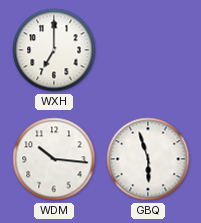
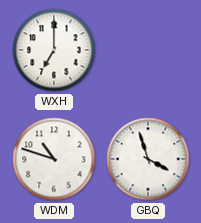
WDM: 10:16 -> 10:48 (54, 159)
GBQ: 5:57 -> 3:57 (148, 159)
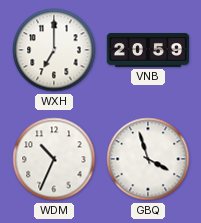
VNB: none -> 20:59 (147, 50)
WDM: 10:48 -> 10:34 (54, 159)
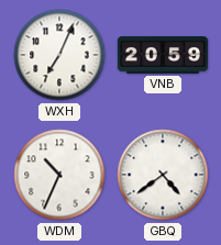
WXH: 7:00 -> 7:04 (59, 55)
GBQ: 3:57 -> 4:39 (163, 175)
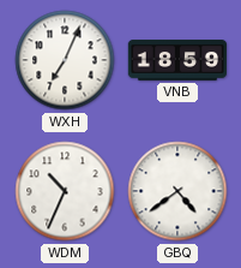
VNB: 20:59 -> 18:59 (176, 60)
